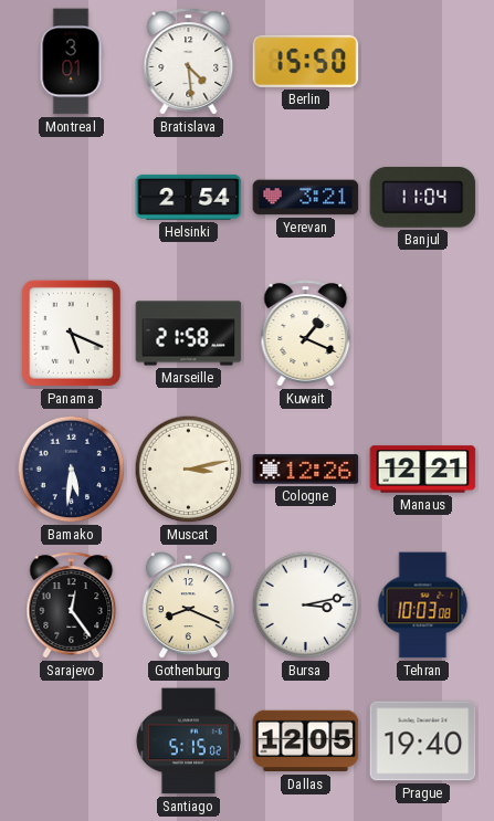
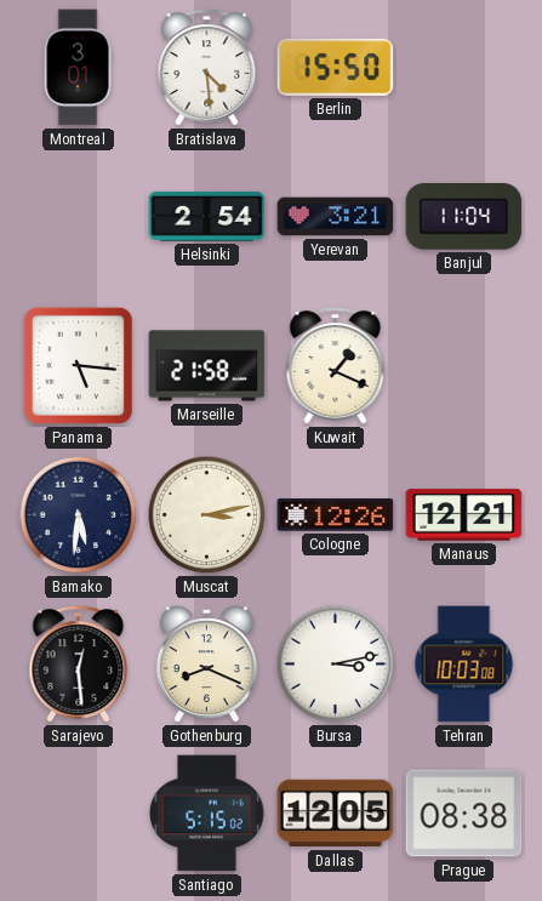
Panama: 5:19 -> 5:16 (78, 365)
Sarajevo: 12:24 -> 12:29 (79, 665)
Prague: 19:40 -> 08:38 (464, 814)
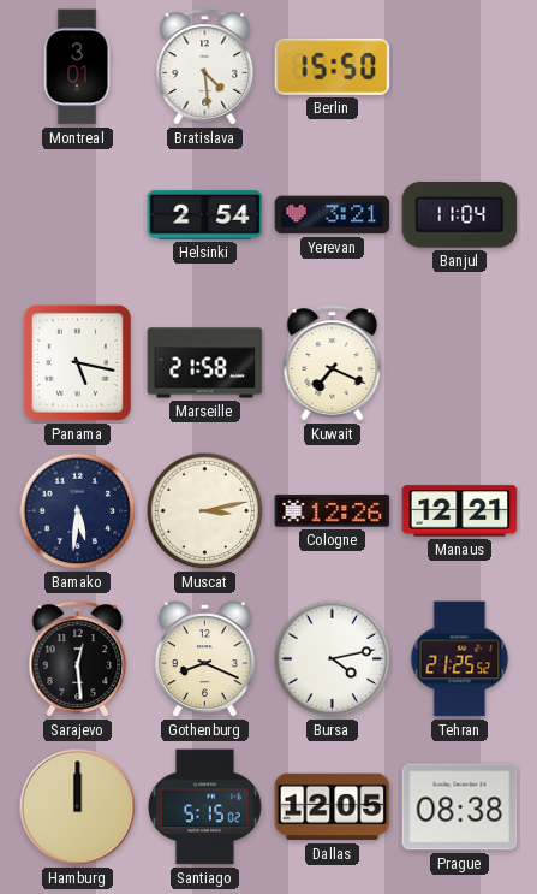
Panama: 5:16 -> 5:17 (77, 362)
Kuwait: 1:19 -> 7:19 (333, 363)
Bursa: 3:13 -> 4:13 (333, 659)
Tehran: 10:03 -> 21:25 (460, 659)
Hamburg: none -> 12:00 (78, 807)
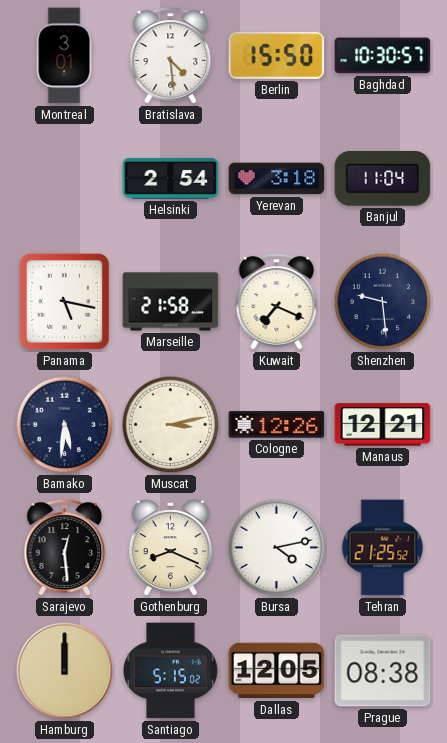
Baghdad: none -> 10:30 (383, 56)
Yerevan: 3:21 -> 3:18 (277, 179)
Shenzhen: none -> 9:29 (383, 302)
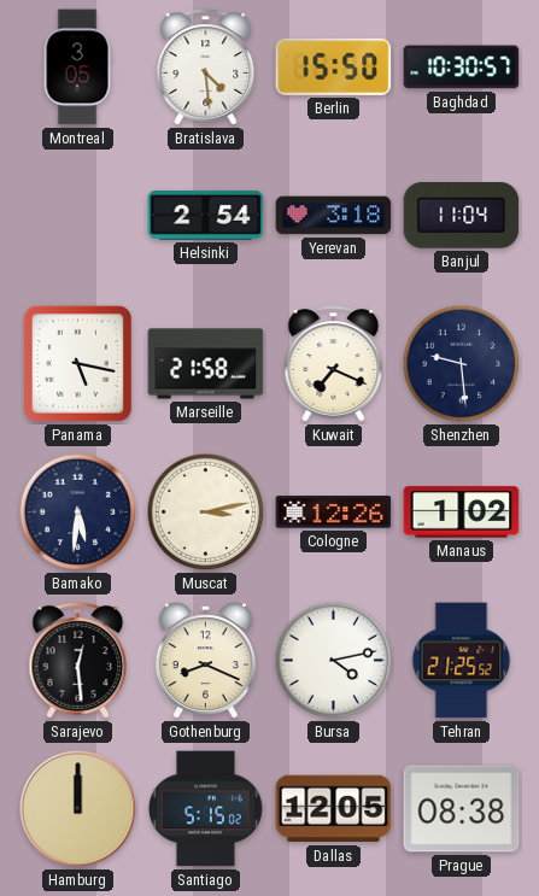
Montreal: 3:01 -> 3:05 (77, 68)
Manaus: 12:21 -> 1:02 (462, 513)
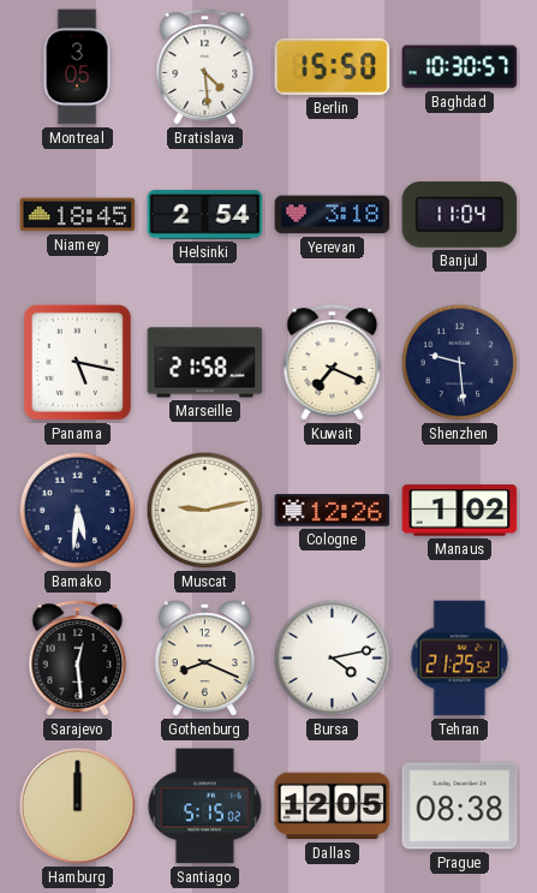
Niamey: none -> 18:45 (78, 215)
Muscat: 3:13 -> 9:13 (205, 511)
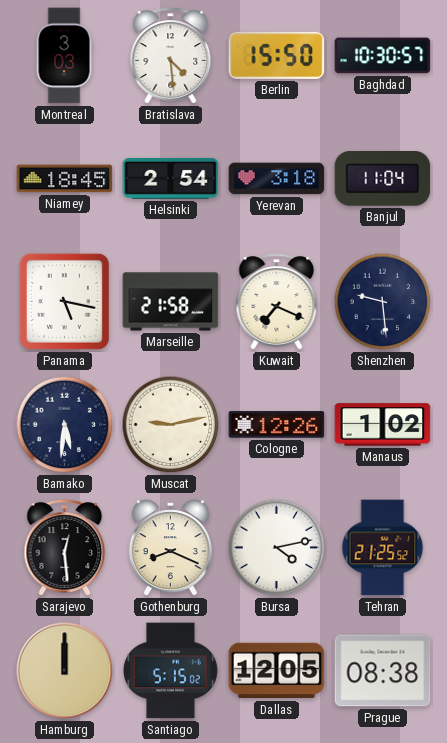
Montreal: 3:05 -> 3:03 (64, 56)
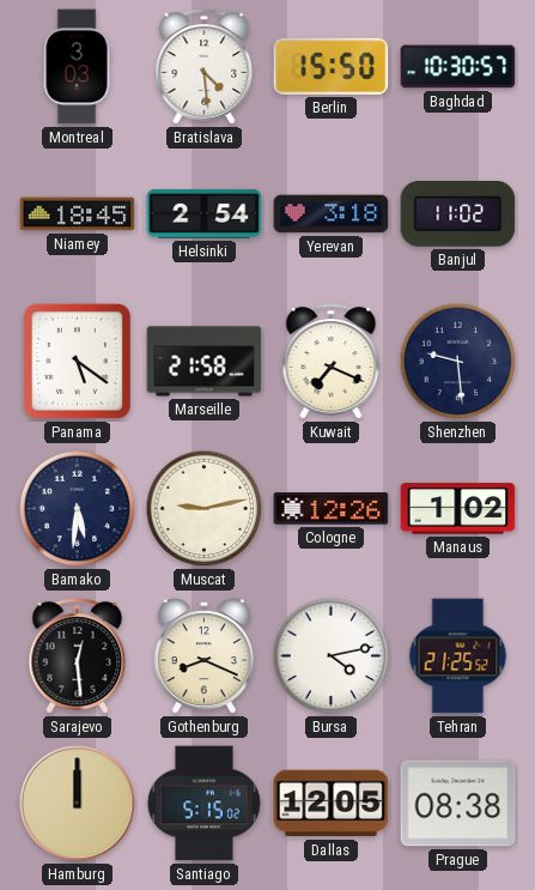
Banjul: 11:04 -> 11:02 (458, 214)
Panama: 5:17 -> 5:21 (77, 361)
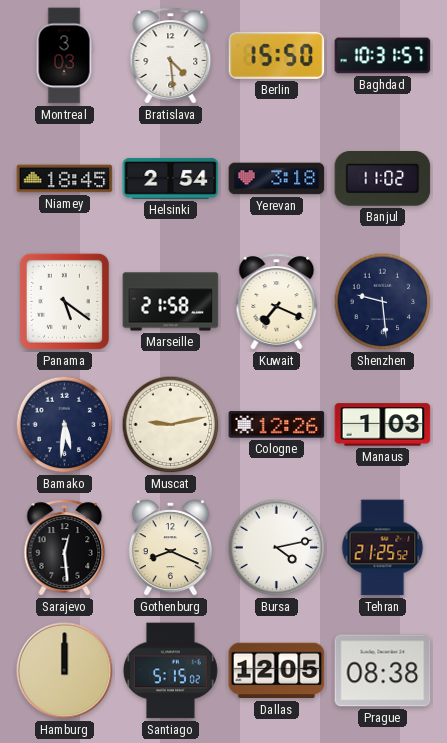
Baghdad: 10:30 -> 10:31 (383, 56)
Manaus: 1:02 -> 1:03 (383, 425)
